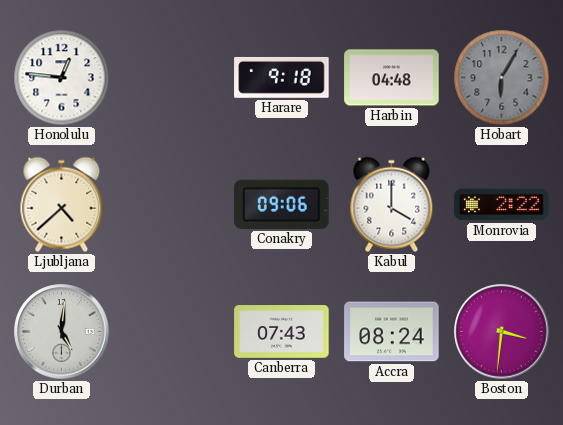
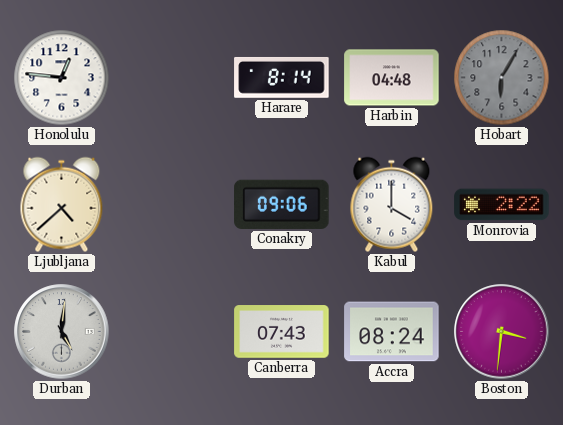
Harare: 9:18 -> 8:14 (282, 77)
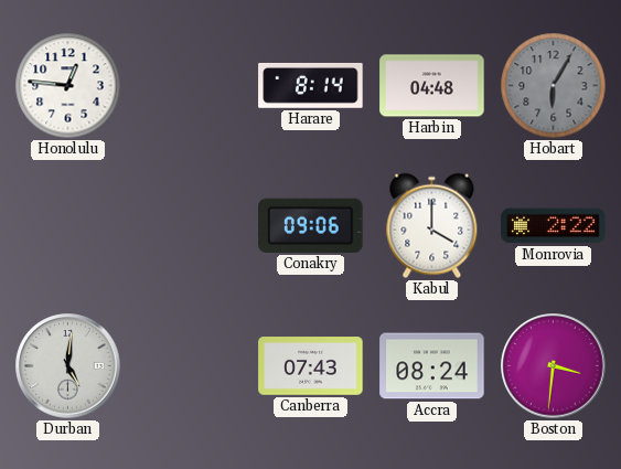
Ljubljana: 4:38 -> none (62, 205)
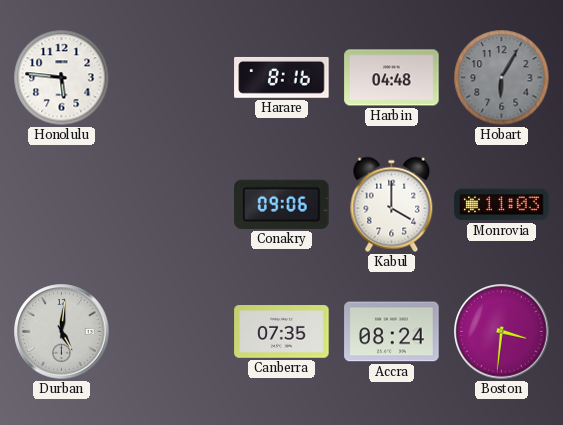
Honolulu: 12:46 -> 5:46 (62, 78)
Harare: 8:14 -> 8:16 (282, 77)
Monrovia: 2:22 -> 11:03 (502, 205)
Canberra: 07:43 -> 07:35 (282, 332)
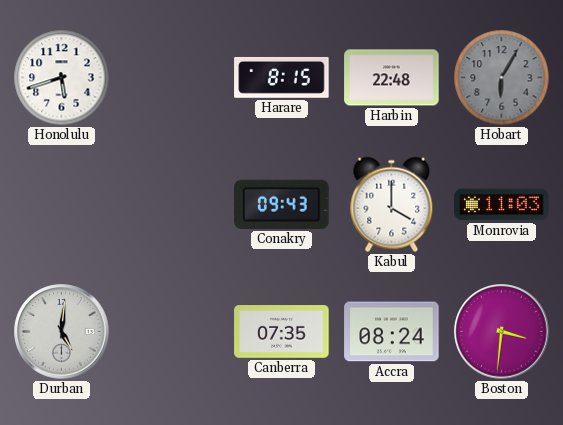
Honolulu: 5:46 -> 5:42 (62, 78)
Harare: 8:16 -> 8:15 (282, 77)
Harbin: 04:48 -> 22:48 (392, 78)
Conakry: 09:06 -> 09:43 (282, 204)
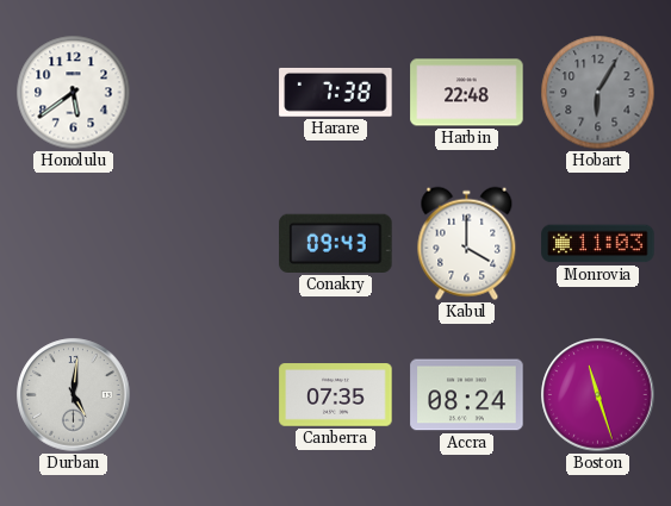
Honolulu: 5:42 -> 5:39 (74, 93)
Harare: 8:15 -> 7:38 (336, 92)
Boston: 3:31 -> 11:27 (598, 395)
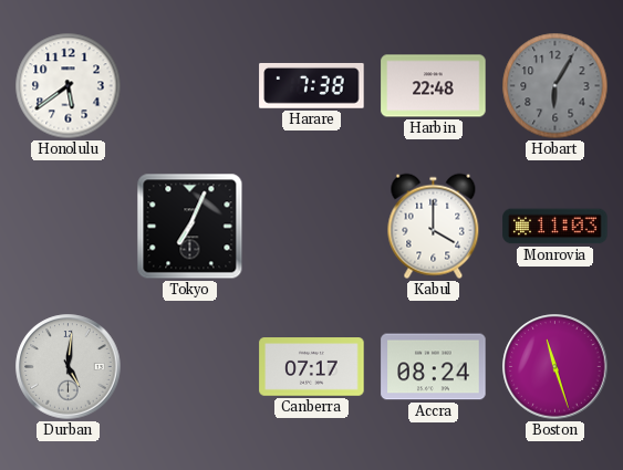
Tokyo: none -> 7:04 (190, 227)
Conakry: 09:43 -> none (336, 243)
Canberra: 07:35 -> 07:17 (312, 367)
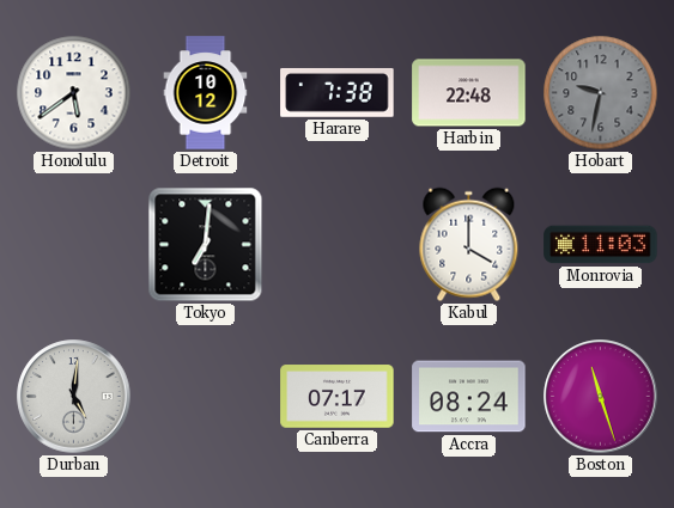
Detroit: none -> 10:12 (206, 93)
Hobart: 6:05 -> 9:32 (601, 93)
Tokyo: 7:04 -> 7:01 (206, 245)
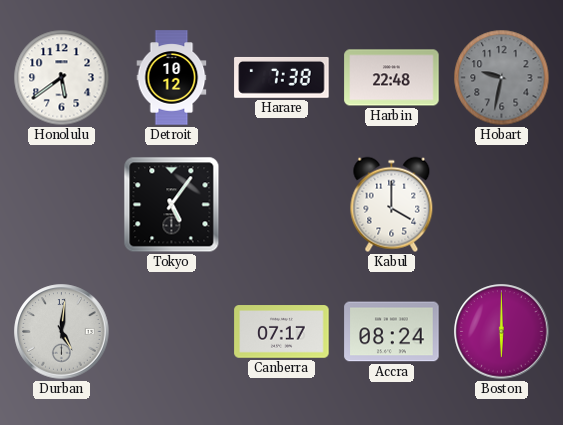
Tokyo: 7:01 -> 5:06 (172, 205)
Monrovia: 11:03 -> none (601, 245)
Boston: 11:27 -> 6:00 (502, 332)
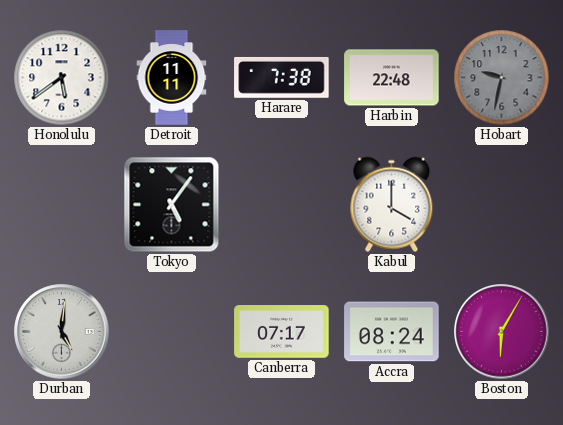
Detroit: 10:12 -> 11:11 (172, 78)
Boston: 6:00 -> 6:05 (502, 332)
